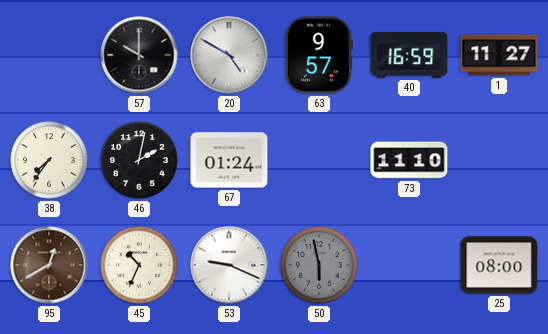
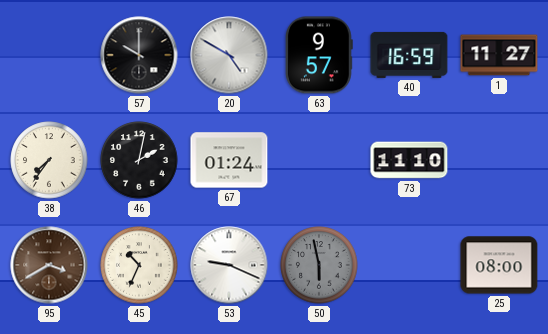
95: 12:40 -> 3:40 (49, 265)
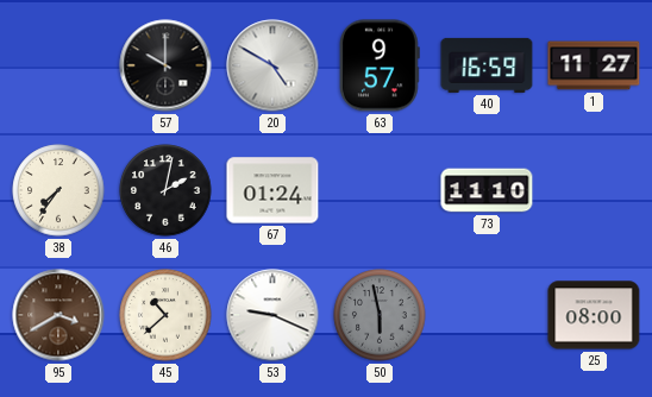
45: 10:34 -> 10:38 (165, 315)
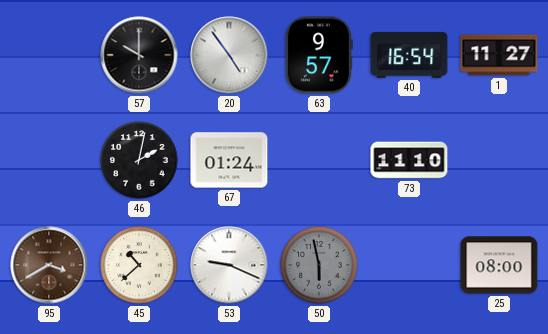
20: 4:50 -> 4:54 (229, 55)
40: 16:59 -> 16:54 (409, 55)
38: 7:36 -> none (58, 190)
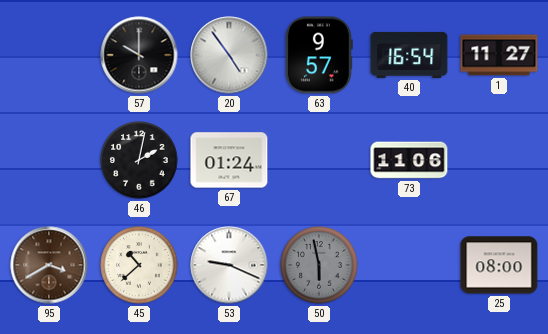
73: 11:10 -> 11:06 (409, 160)
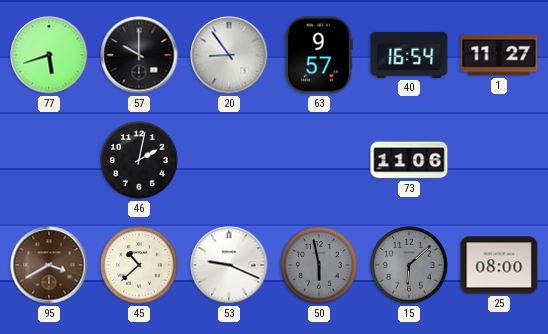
77: none -> 5:42 (49, 55)
20: 4:54 -> 8:54 (229, 55)
67: 01:24 -> none (229, 160)
15: none -> 6:08 (409, 265)
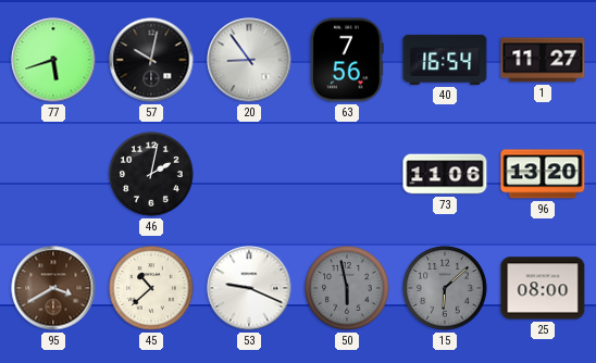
57: 10:00 -> 10:02 (151, 60)
63: 9:57 -> 7:56 (347, 60)
96: none -> 13:20 (543, 174)
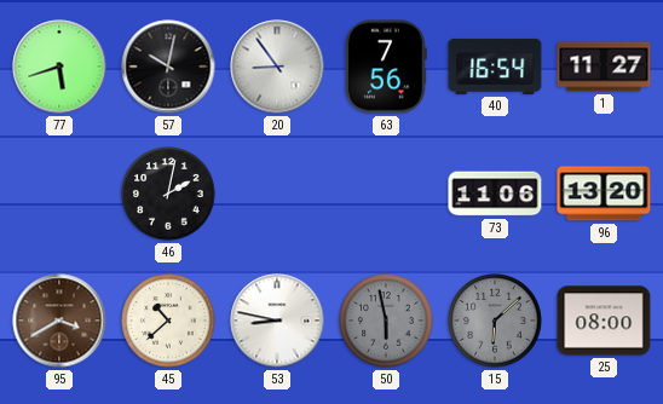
53: 9:19 -> 8:47 (277, 321)
